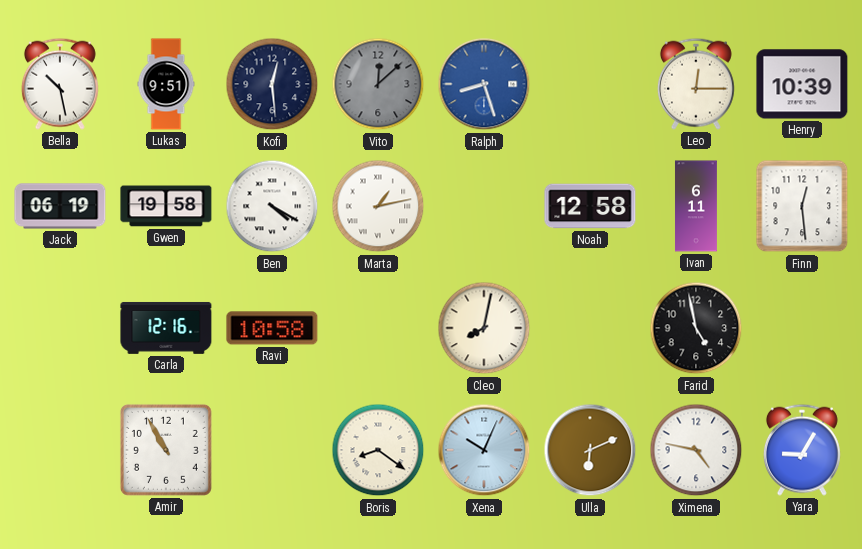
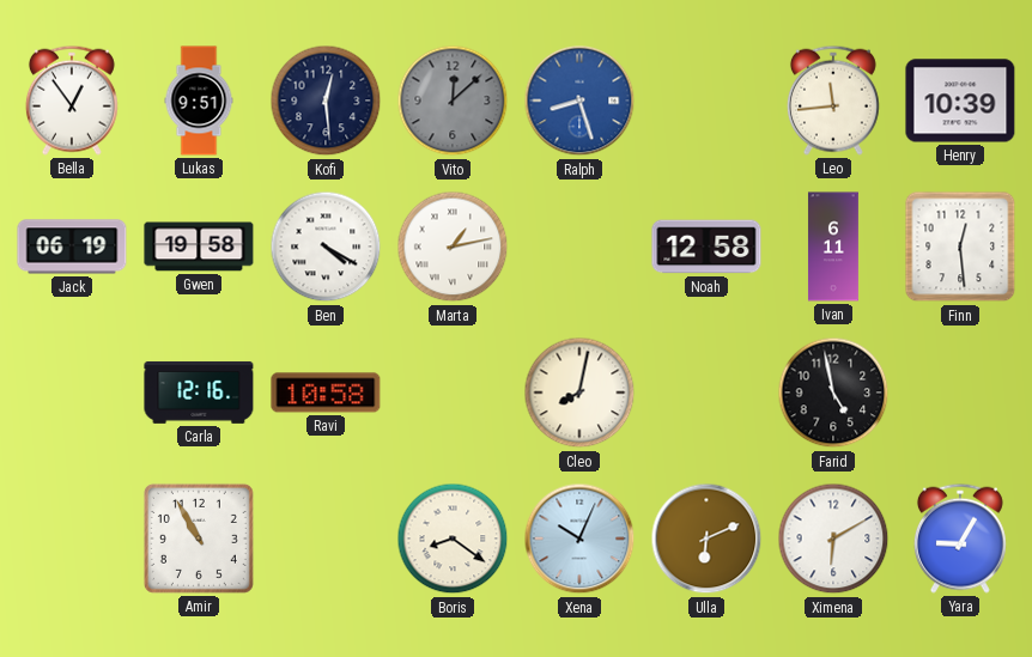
Bella: 10:28 -> 12:54 (72, 101)
Leo: 12:15 -> 11:44 (833, 101)
Ximena: 4:47 -> 6:10 (833, 539)
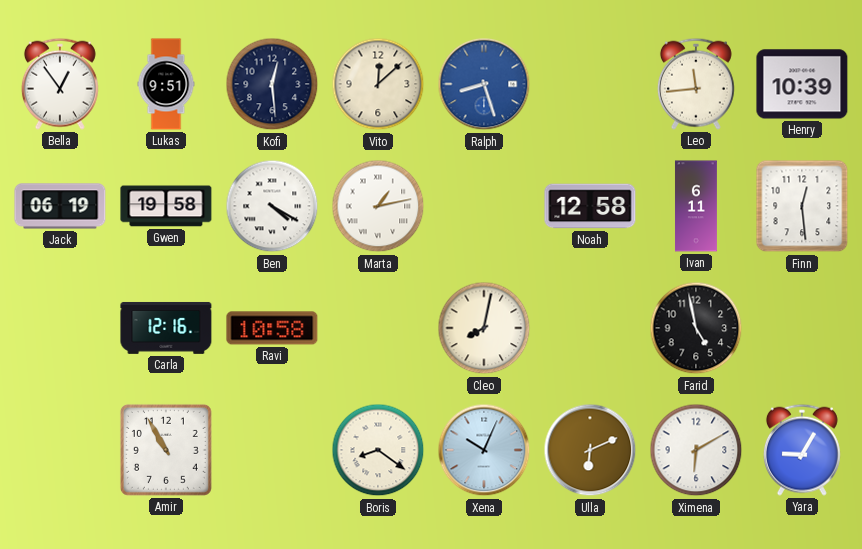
Vito dial: grey -> cream (378, 84)
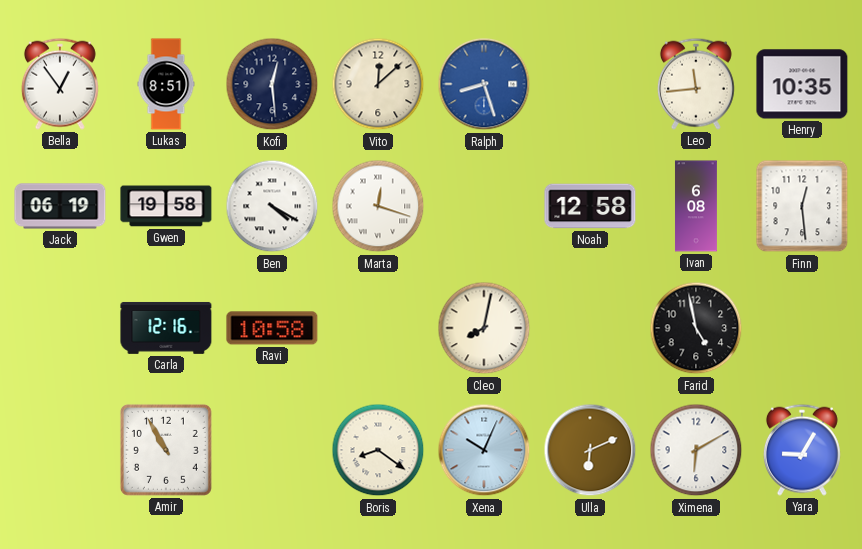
Lukas: 9:51 -> 8:51 (166, 84)
Henry: 10:39 -> 10:35 (802, 84)
Marta: 1:13 -> 12:18 (378, 206)
Ivan: 6:11 -> 6:08 (696, 206)
